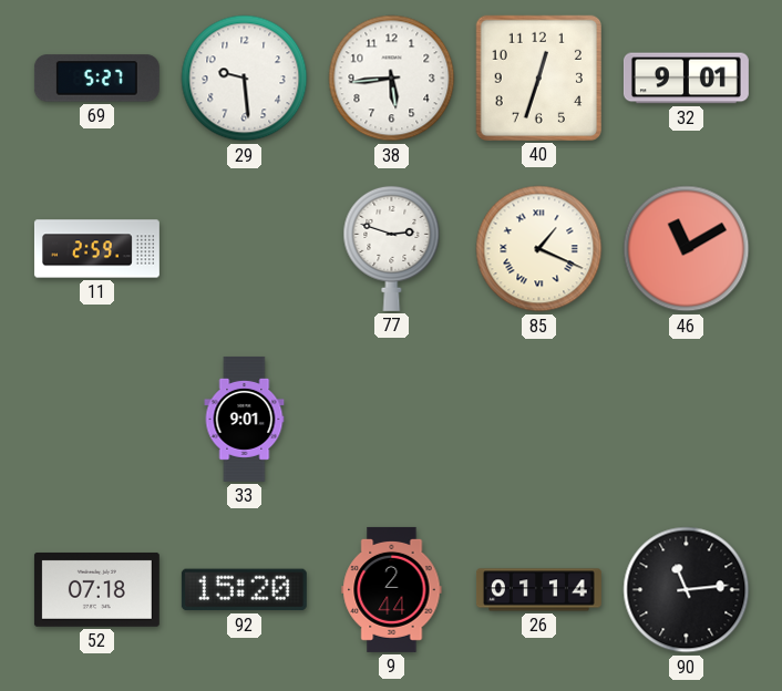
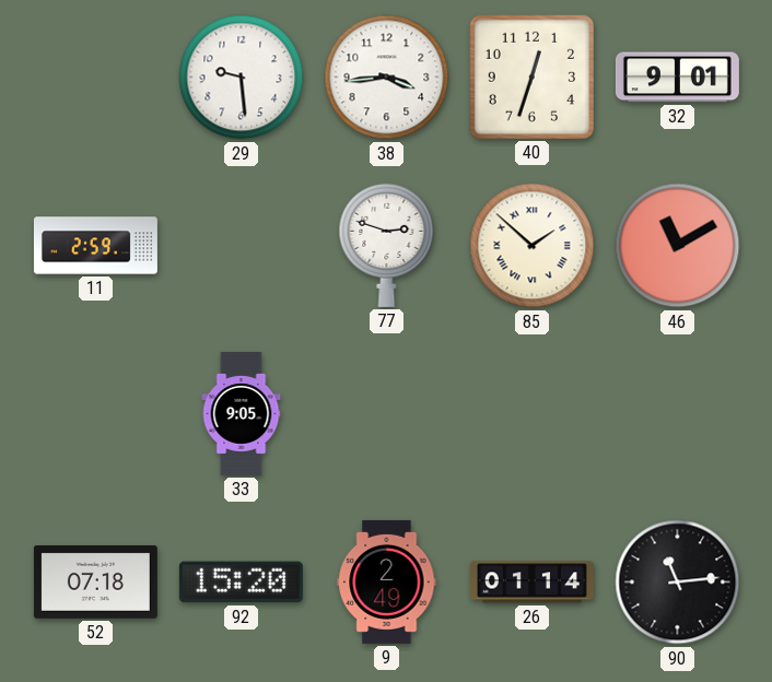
69: 5:27 -> none (96, 79)
38: 5:44 -> 3:44 (387, 78)
85: 1:19 -> 1:52 (533, 246)
33: 9:01 -> 9:05 (242, 413)
9: 2:44 -> 2:49 (387, 581)
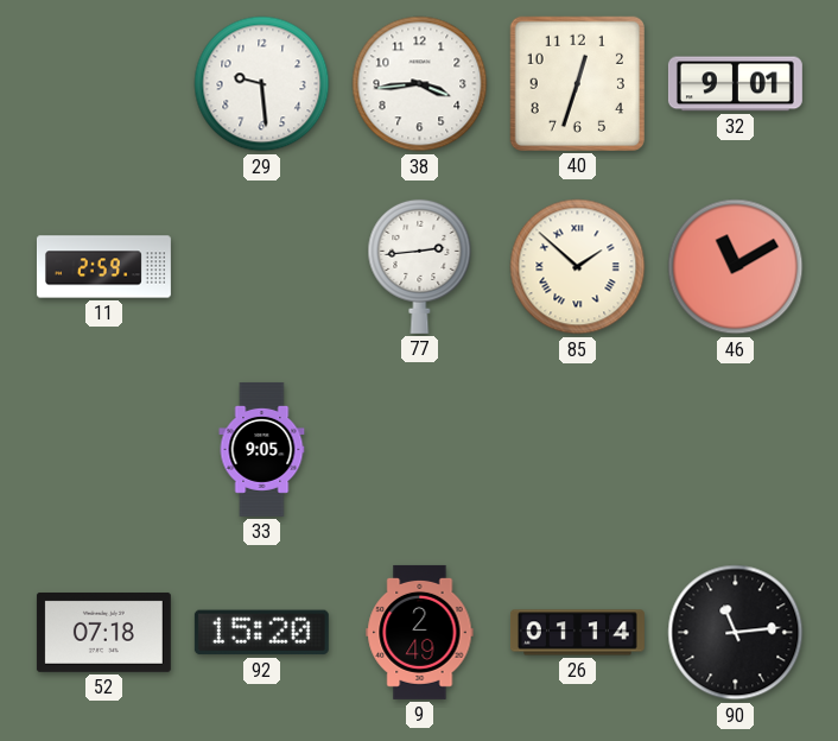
77: 2:48 -> 2:44 (420, 266)
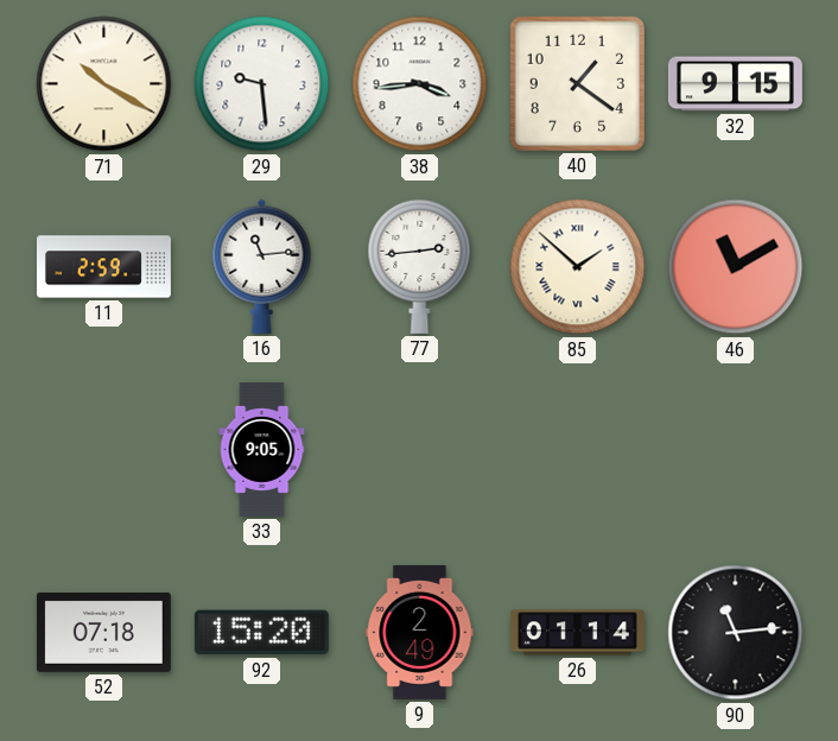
71: none -> 10:20 (104, 84)
40: 12:33 -> 1:21 (577, 83)
32: 9:01 -> 9:15 (735, 84)
16: none -> 11:14 (262, 266)
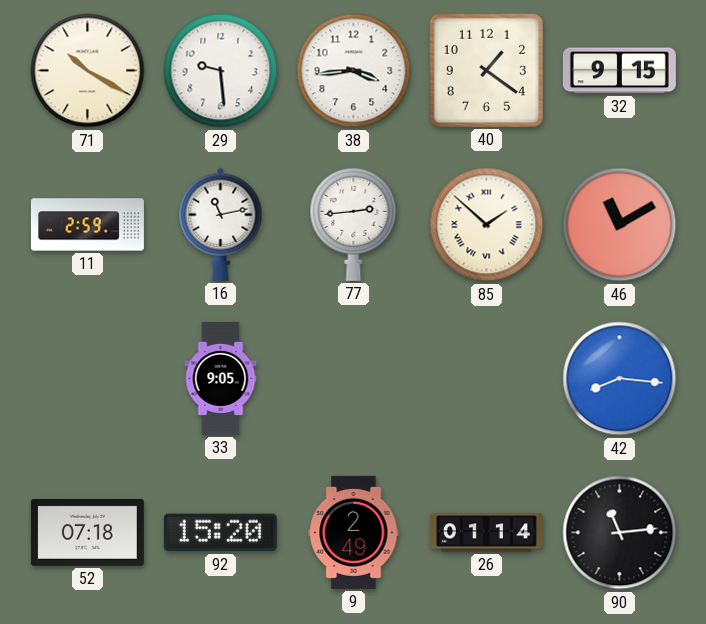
16: 11:14 -> 11:13 (221, 224)
42: none -> 8:16 (620, 379)
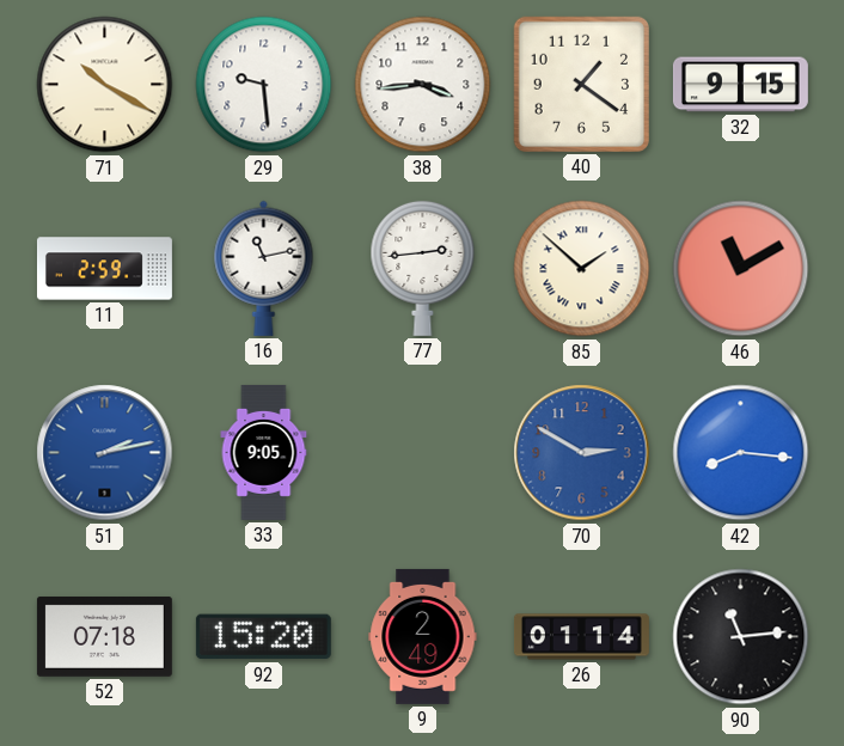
51: none -> 2:13 (105, 453)
70: none -> 2:50 (582, 453)
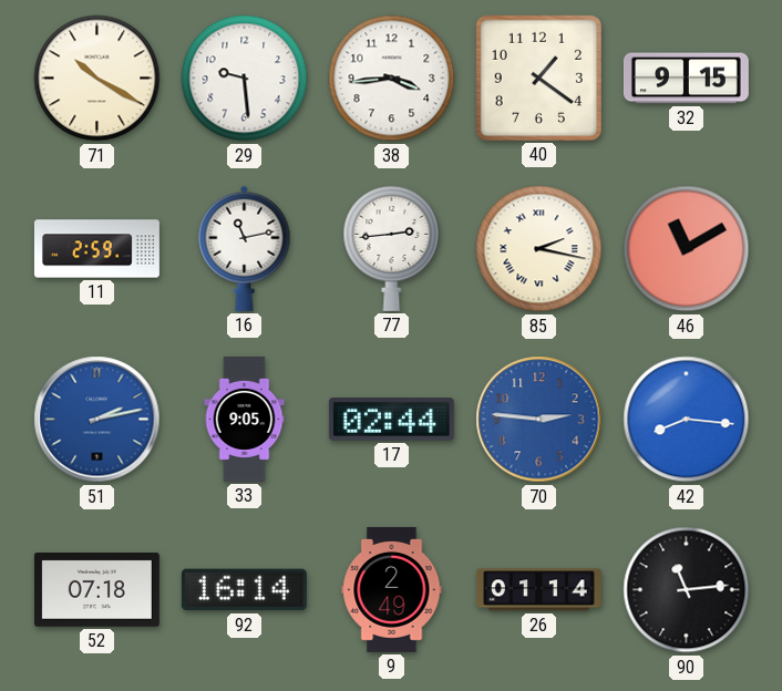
85: 1:52 -> 2:17 (539, 249)
17: none -> 02:44 (391, 420)
70: 2:50 -> 2:46 (539, 420)
92: 15:20 -> 16:14 (244, 590)
